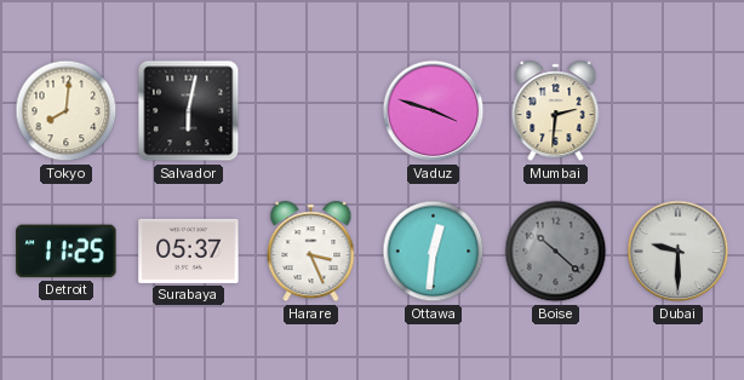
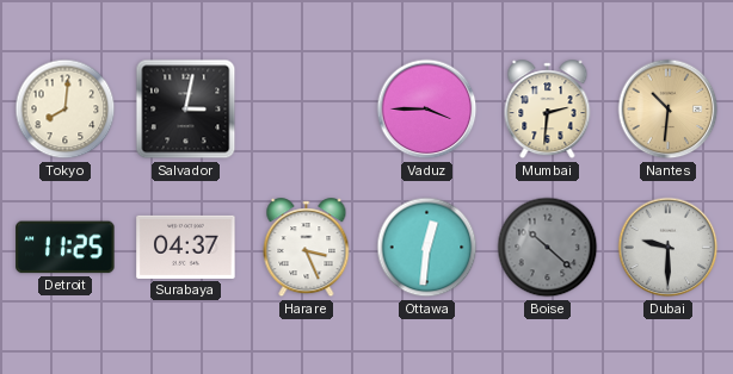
Salvador: 6:02 -> 3:02 (186, 110)
Vaduz: 3:48 -> 3:45 (427, 110)
Nantes: none -> 10:31 (669, 110)
Surabaya: 05:37 -> 04:37 (186, 247)
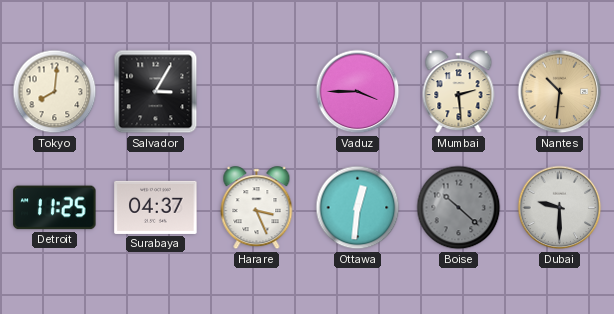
Salvador: 3:02 -> 3:05 (156, 92)
Mumbai: 2:31 -> 2:29 (459, 92)
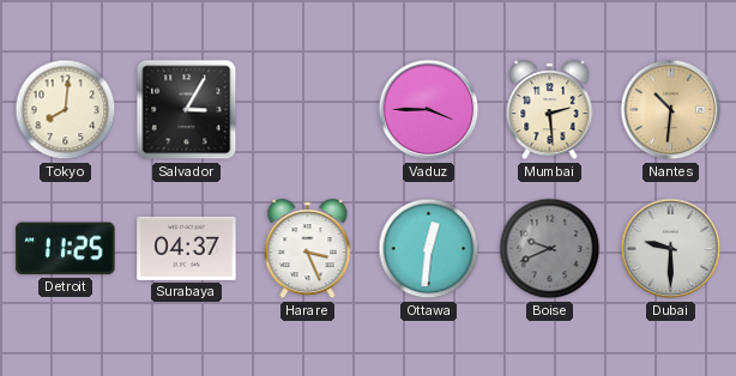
Boise: 10:22 -> 9:41 (550, 249)
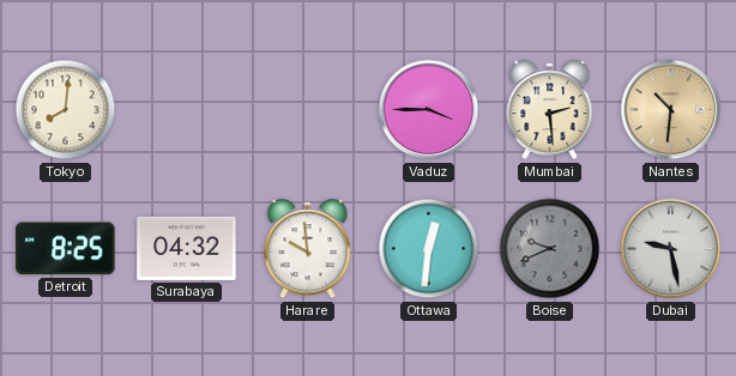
Salvador: 3:05 -> none (187, 110)
Detroit: 11:25 -> 8:25 (66, 249)
Surabaya: 04:37 -> 04:32 (187, 248)
Harare: 3:26 -> 9:59 (308, 249)
Dubai: 9:30 -> 9:28 (671, 249)
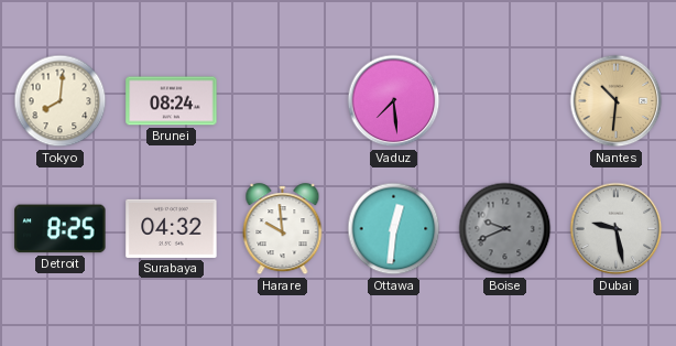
Brunei: none -> 08:24 (172, 101)
Vaduz: 3:45 -> 7:29 (394, 101)
Mumbai: 2:29 -> none (550, 110)
